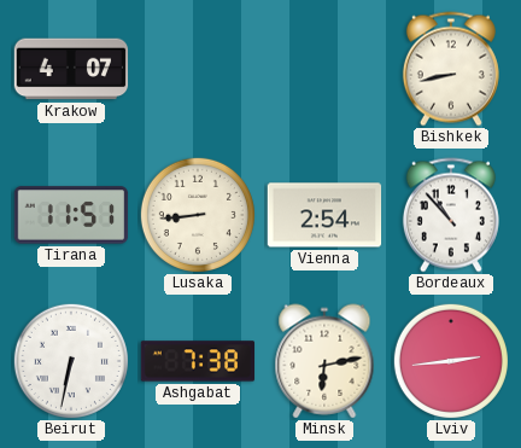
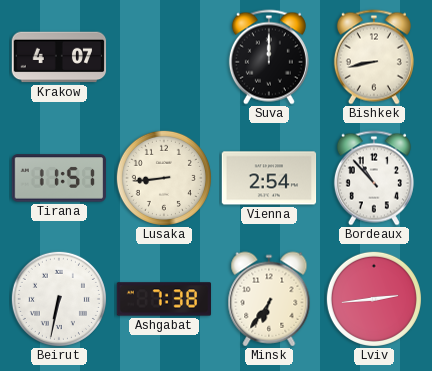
Suva: none -> 12:00 (269, 57)
Minsk: 6:13 -> 6:36 (269, 299)
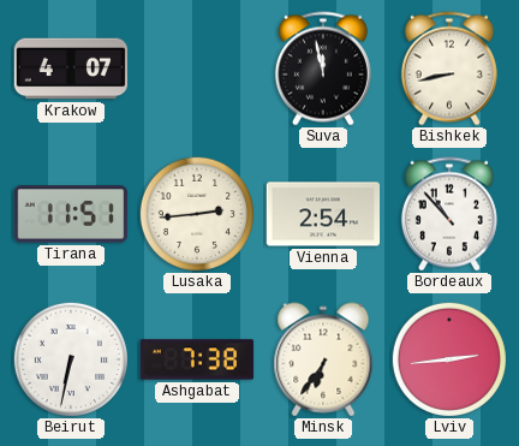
Suva: 12:00 -> 11:58 (323, 69)
Lusaka: 8:44 -> 2:44 (197, 214)
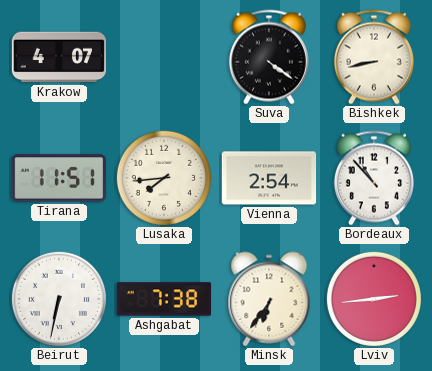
Suva: 11:58 -> 4:21 (269, 57)
Lusaka: 2:44 -> 7:44 (164, 178)
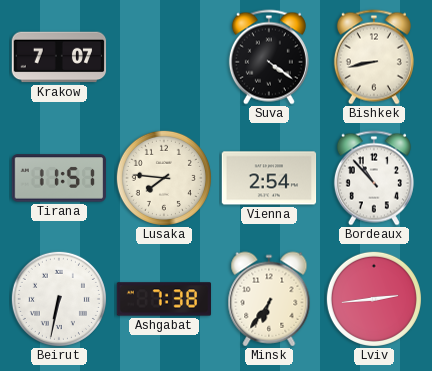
Krakow: 4:07 -> 7:07 (59, 57)
Lusaka: 7:44 -> 7:46 (164, 178)
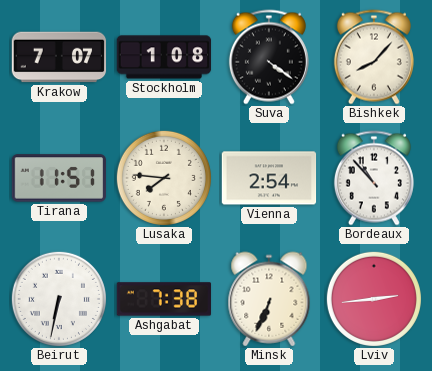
Stockholm: none -> 1:08 (164, 57)
Bishkek: 8:43 -> 8:07 (374, 57)
Minsk: 6:36 -> 6:34 (269, 299)
